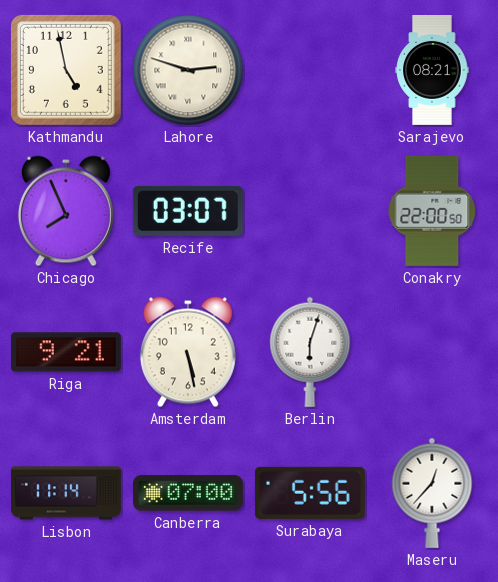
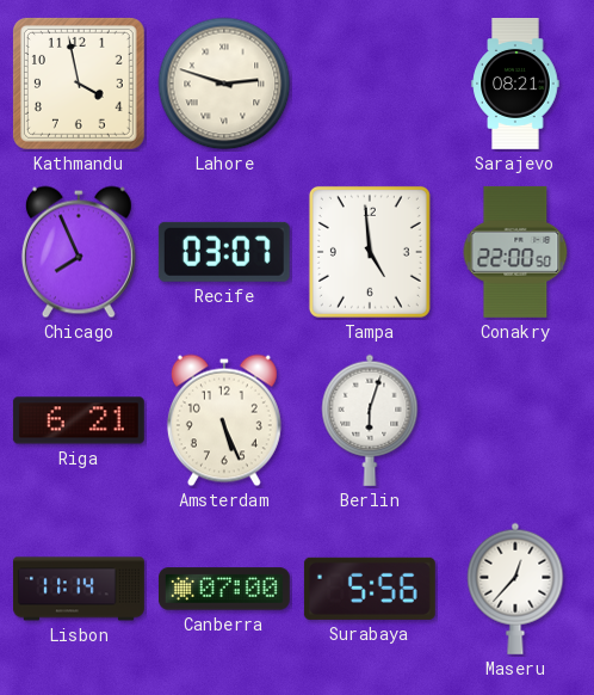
Kathmandu: 4:58 -> 3:58 (79, 84)
Tampa: none -> 4:59 (370, 252)
Riga: 9:21 -> 6:21 (79, 420)
Amsterdam: 5:28 -> 5:26 (224, 420)
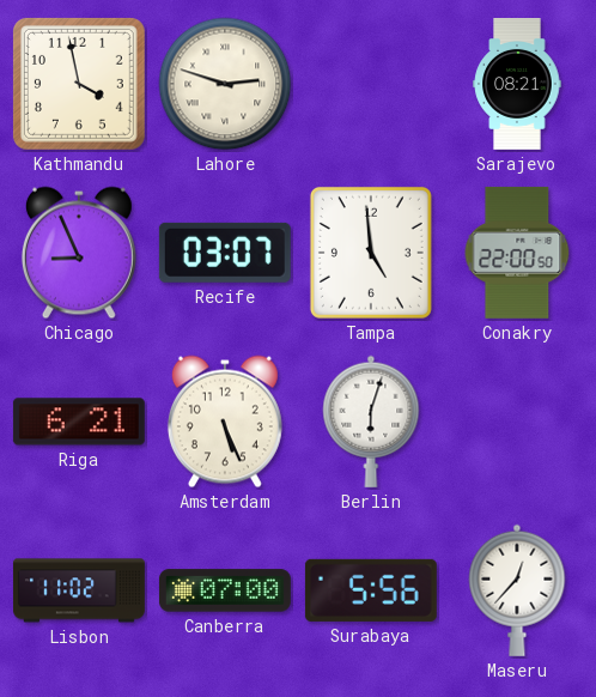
Chicago: 7:56 -> 8:56 (79, 253)
Lisbon: 11:14 -> 11:02 (79, 590)
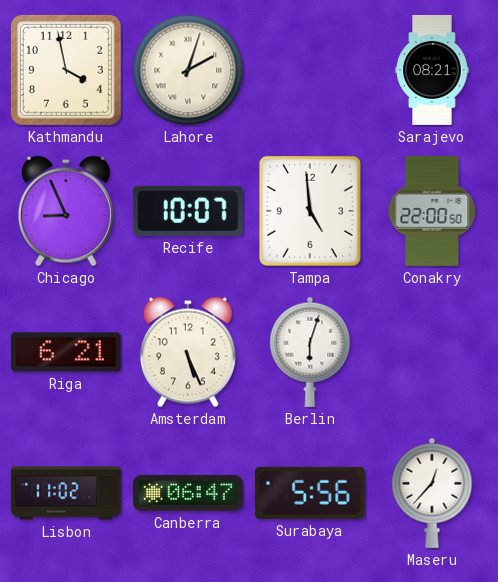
Lahore: 2:48 -> 2:03 (188, 70)
Recife: 03:07 -> 10:07 (188, 211)
Canberra: 07:00 -> 06:47 (188, 493)
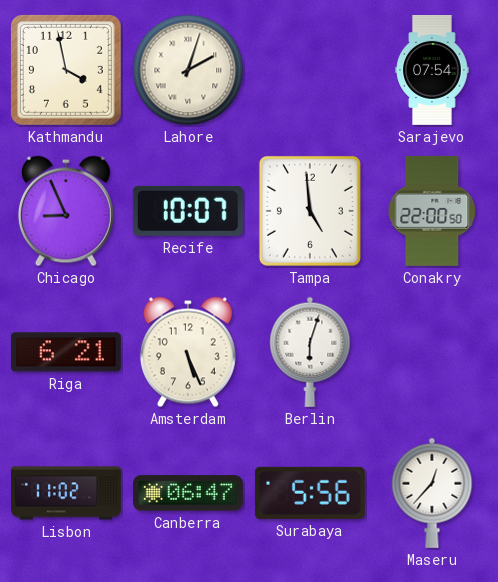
Sarajevo: 08:21 -> 07:54 (432, 71)
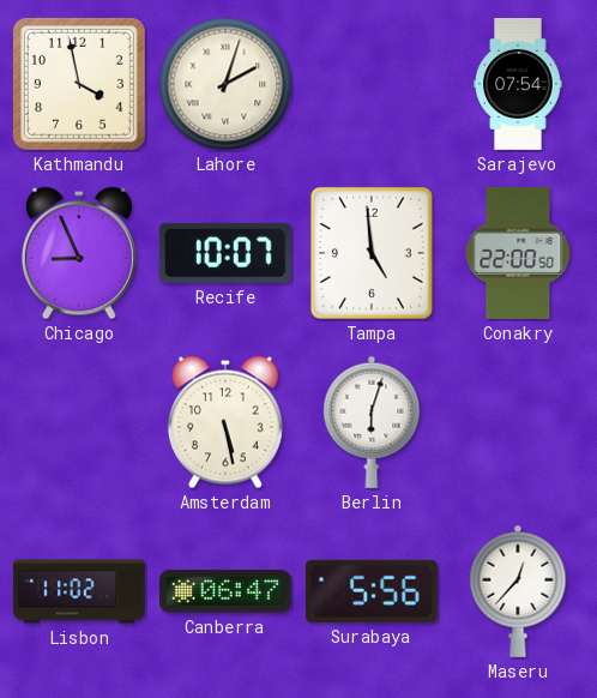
Riga: 6:21 -> none (66, 352)
Amsterdam: 5:26 -> 5:28 (225, 422)
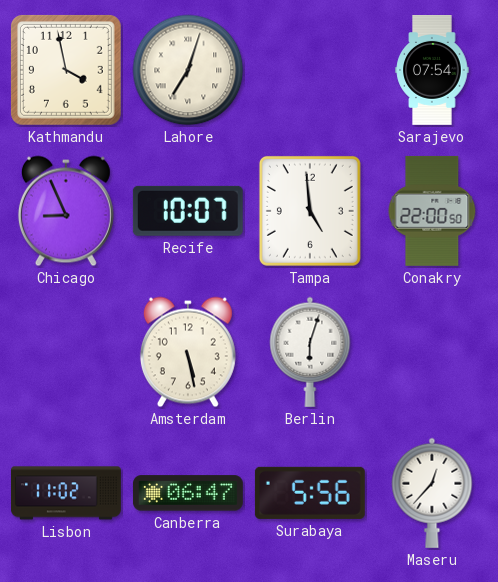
Lahore: 2:03 -> 7:03 (188, 70)
